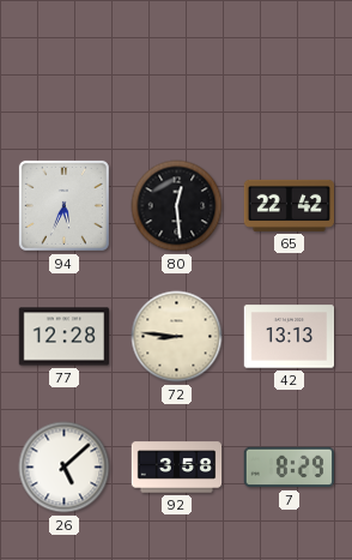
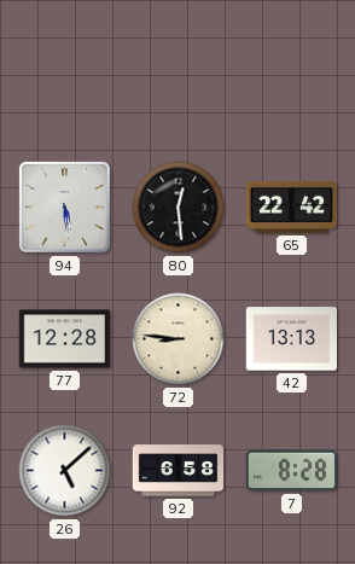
94: 5:34 -> 5:29 (64, 207)
92: 3:58 -> 6:58 (179, 471)
7: 8:29 -> 8:28 (291, 471)
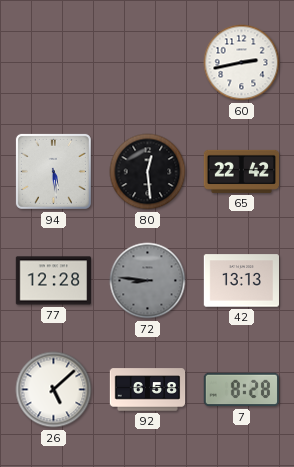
60: none -> 2:43 (242, 63)
72 dial: cream -> grey (148, 281)
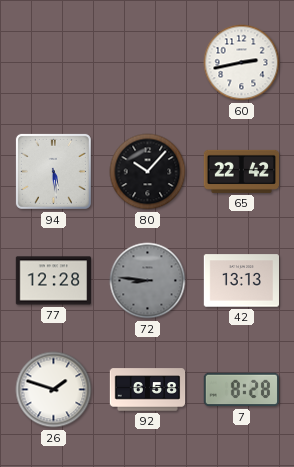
80: 12:29 -> 10:07 (148, 172)
26: 5:08 -> 1:48 (54, 390)
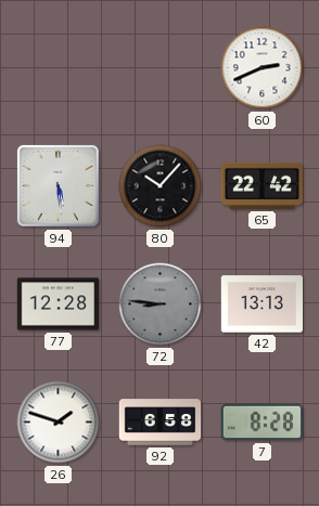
60: 2:43 -> 2:41 (263, 68)
